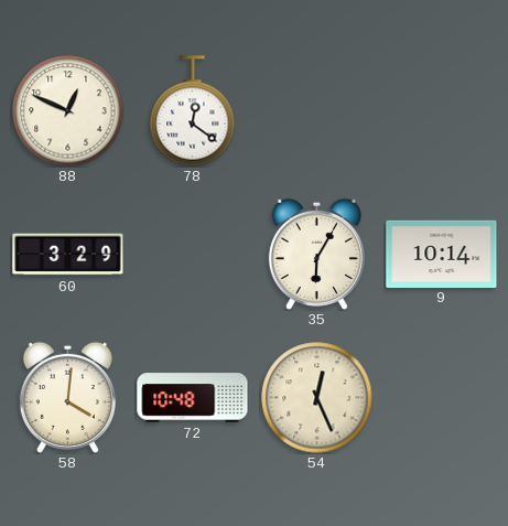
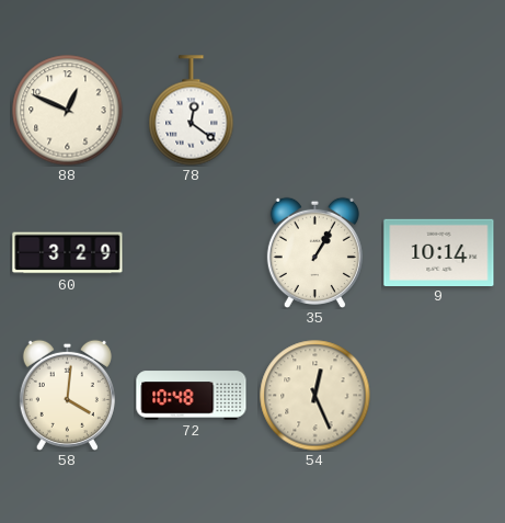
35: 6:05 -> 1:05 (314, 252)
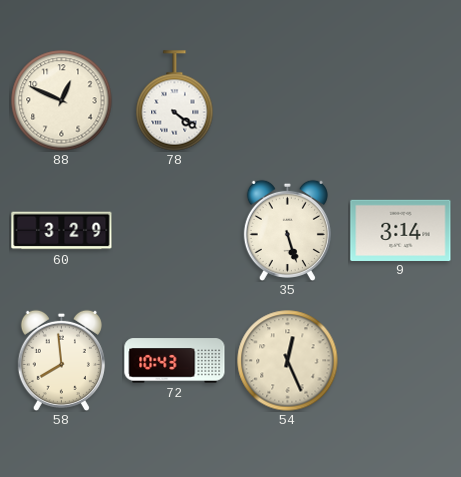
78: 12:21 -> 4:21 (175, 101)
35: 1:05 -> 5:27 (287, 230)
9: 10:14 -> 3:14 (401, 230)
58: 4:01 -> 7:59 (61, 360)
72: 10:48 -> 10:43 (175, 361)
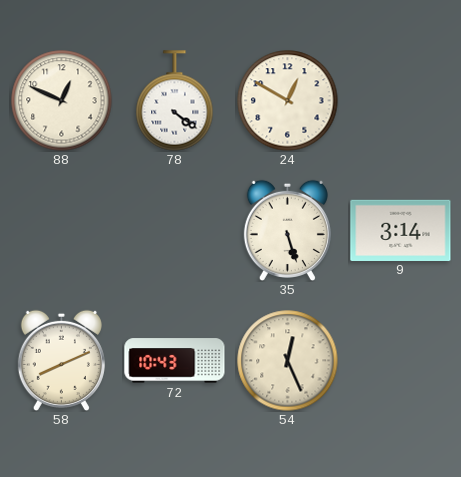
24: none -> 12:50 (288, 101)
60: 3:29 -> none (62, 231)
58: 7:59 -> 8:11 (61, 360)
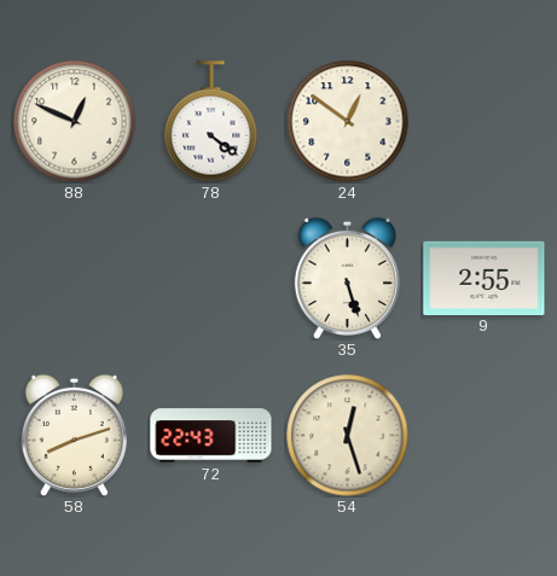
24: 12:50 -> 12:51 (348, 122)
9: 3:14 -> 2:55 (485, 278)
58: 8:11 -> 8:12 (74, 435)
72: 10:43 -> 22:43 (211, 436)
54: 12:26 -> 12:27 (348, 436)
